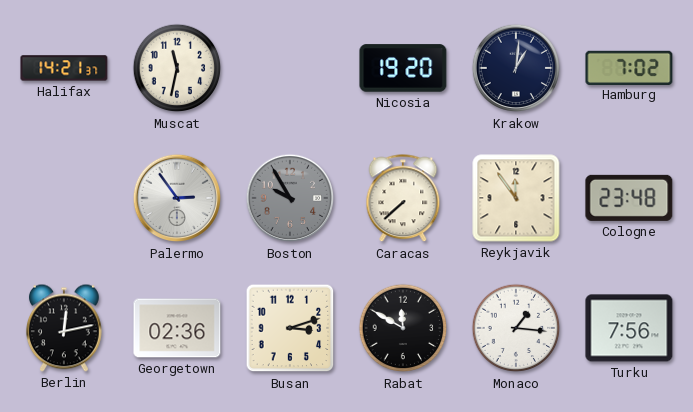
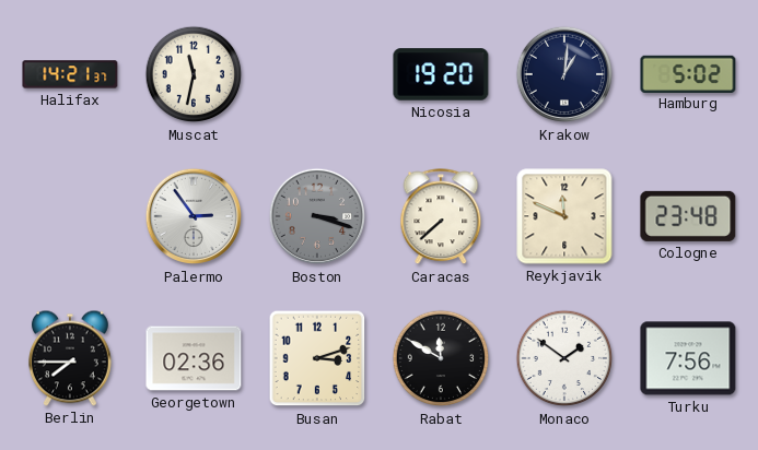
Hamburg: 7:02 -> 5:02 (688, 73)
Boston: 9:55 -> 3:18 (317, 216)
Reykjavik: 11:54 -> 11:49 (564, 216)
Berlin: 12:13 -> 7:45 (70, 358)
Monaco: 1:16 -> 1:51 (564, 358)
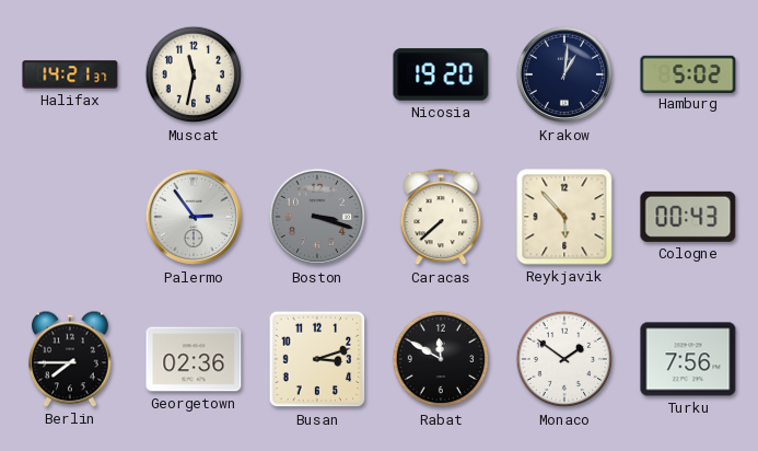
Reykjavik: 11:49 -> 5:53 (564, 217)
Cologne: 23:48 -> 00:43 (688, 217)
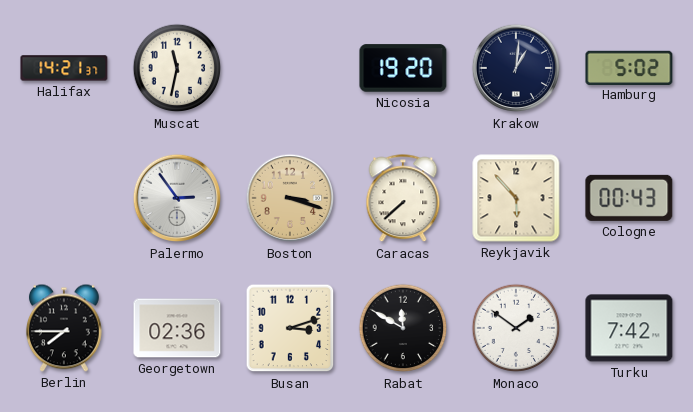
Boston dial: grey -> champagne (290, 198)
Turku: 7:56 -> 7:42 (629, 328)
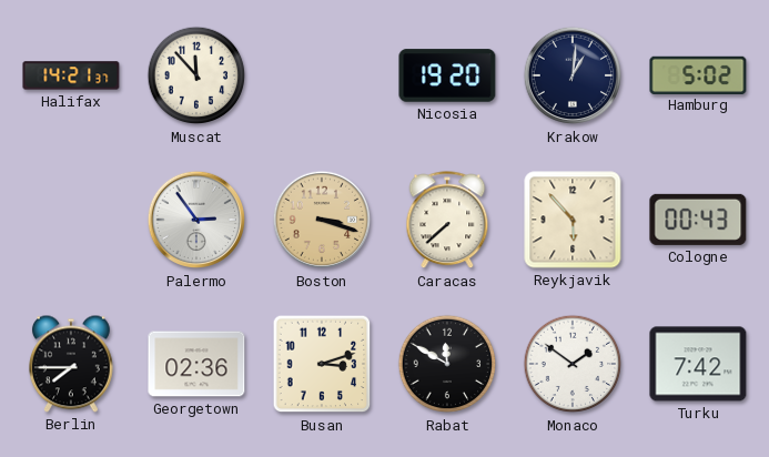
Muscat: 11:32 -> 11:53 (196, 75)
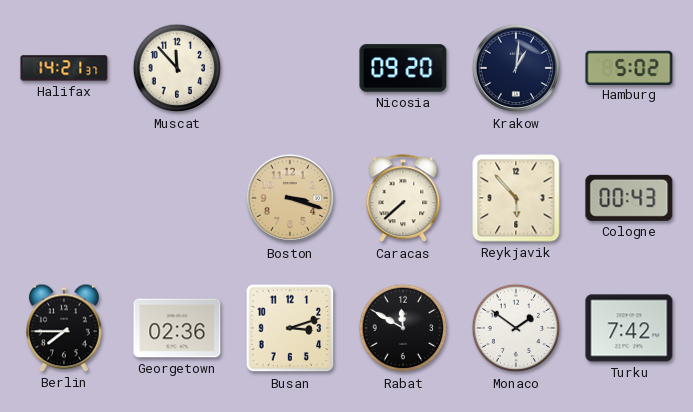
Nicosia: 19:20 -> 09:20 (403, 68)
Palermo: 2:54 -> none (196, 220)
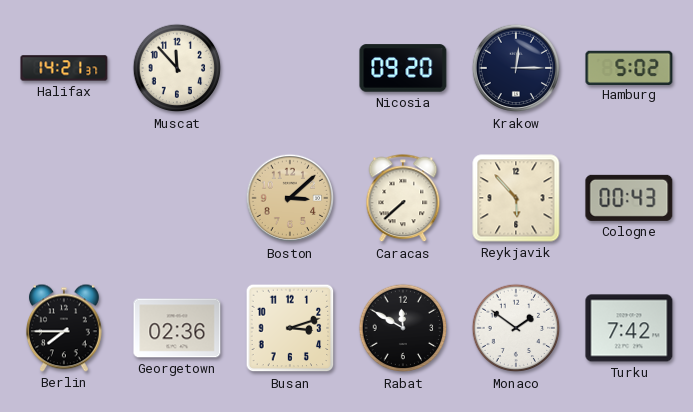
Krakow: 1:01 -> 12:15 (516, 68)
Boston: 3:18 -> 3:08 (290, 198)
